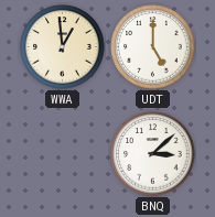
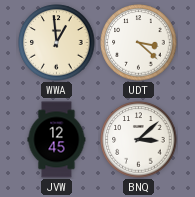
UDT: 5:00 -> 3:22 (139, 43)
JVW: none -> 12:45 (57, 140)
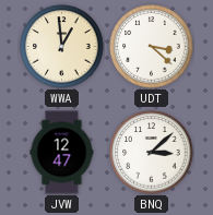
JVW: 12:45 -> 12:47 (62, 153)
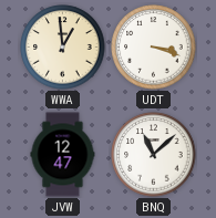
UDT: 3:22 -> 3:18 (154, 48)
BNQ: 3:08 -> 11:08 (154, 155)
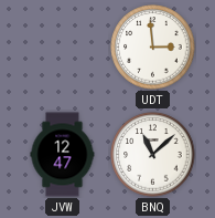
WWA: 12:59 -> none (63, 48)
UDT: 3:18 -> 2:59 (153, 48)
